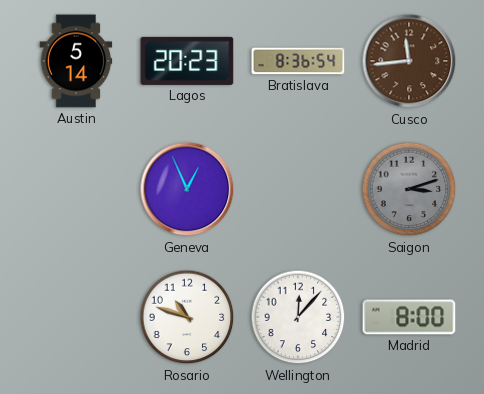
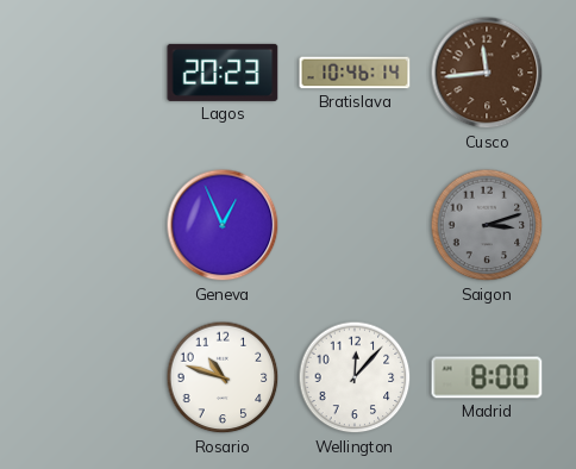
Austin: 5:14 -> none (76, 61)
Bratislava: 8:36 -> 10:46 (355, 73)
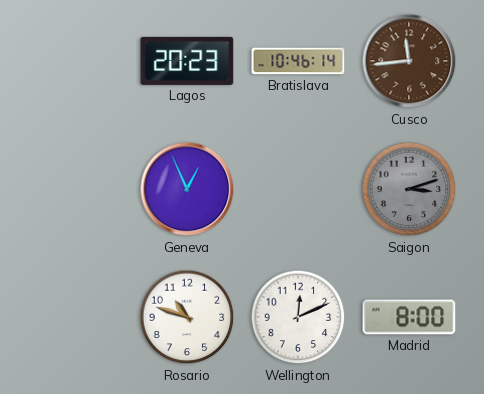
Wellington: 12:07 -> 12:11 (298, 317)
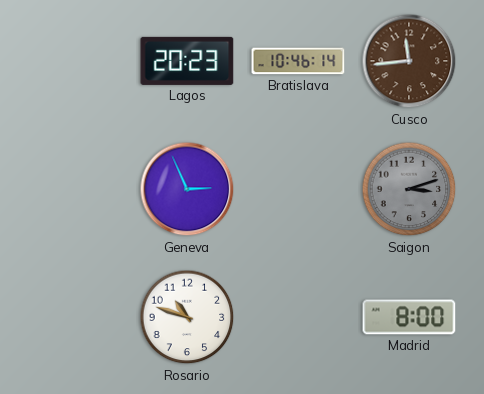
Geneva: 12:56 -> 2:56 (187, 189)
Wellington: 12:11 -> none (298, 317)
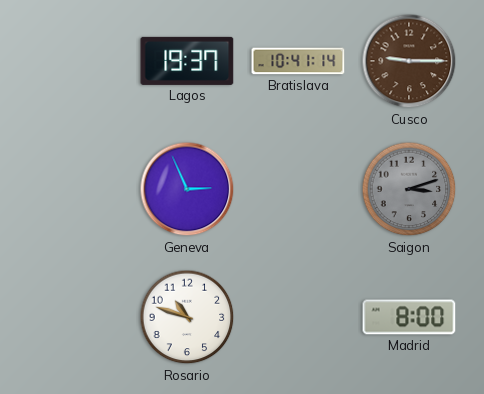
Lagos: 20:23 -> 19:37 (187, 61)
Bratislava: 10:46 -> 10:41 (298, 61)
Cusco: 11:44 -> 9:15 (409, 61)
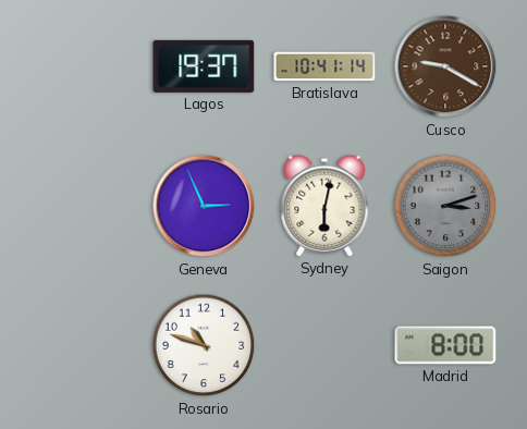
Cusco: 9:15 -> 9:20 (445, 66)
Sydney: none -> 6:02 (324, 206)
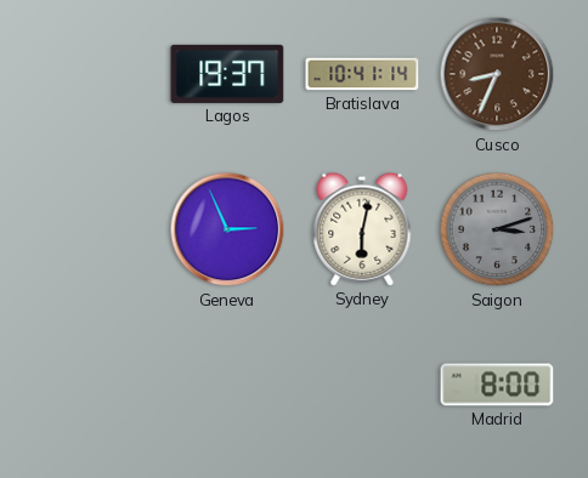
Cusco: 9:20 -> 8:34 (497, 74)
Rosario: 10:48 -> none (204, 345)
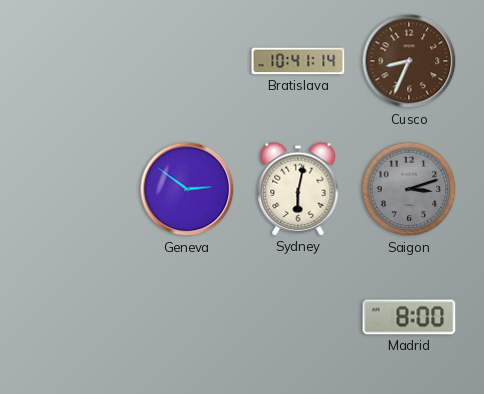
Lagos: 19:37 -> none (227, 74)
Geneva: 2:56 -> 2:51 (187, 189)
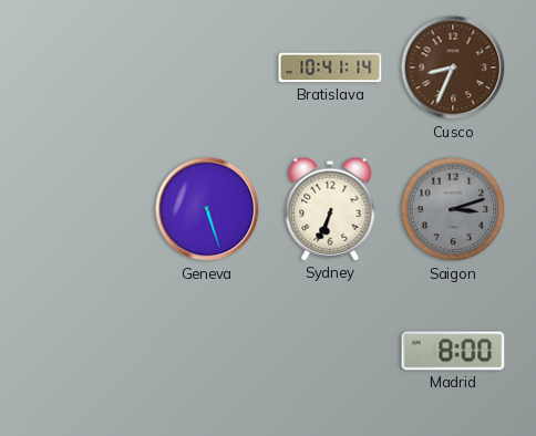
Geneva: 2:51 -> 5:27 (207, 209)
Sydney: 6:02 -> 6:34 (330, 209)
